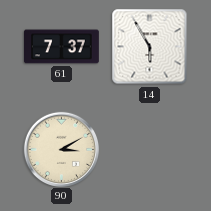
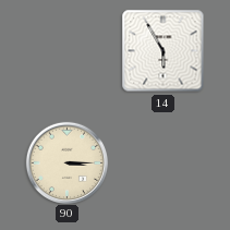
61: 7:37 -> none (62, 47)
90: 3:10 -> 3:15 (66, 162)
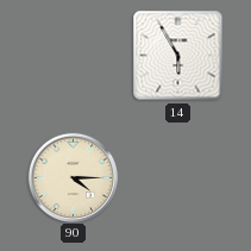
90: 3:15 -> 4:15 (73, 177)
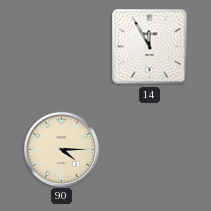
14: 5:55 -> 11:55 (150, 47)
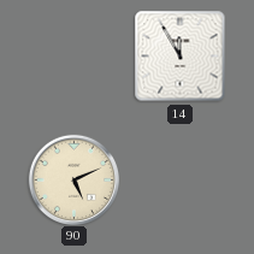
90: 4:15 -> 5:11 (73, 179)
